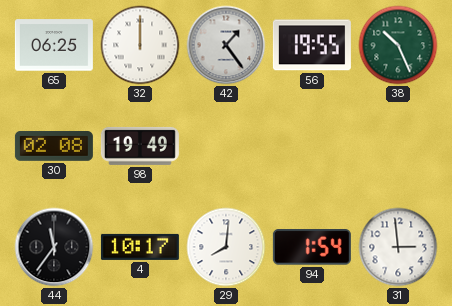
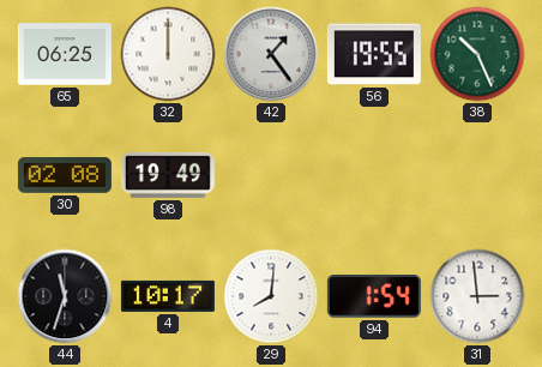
44: 11:36 -> 11:33 (65, 296)
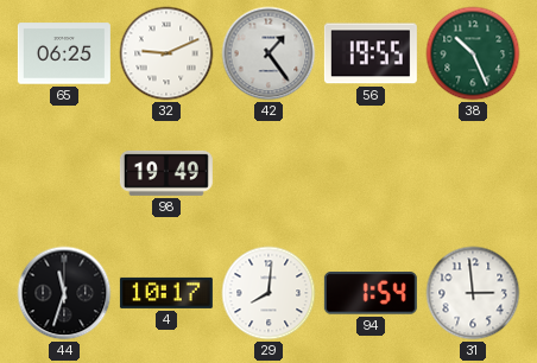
32: 12:00 -> 9:11 (166, 53)
30: 02:08 -> none (65, 176)
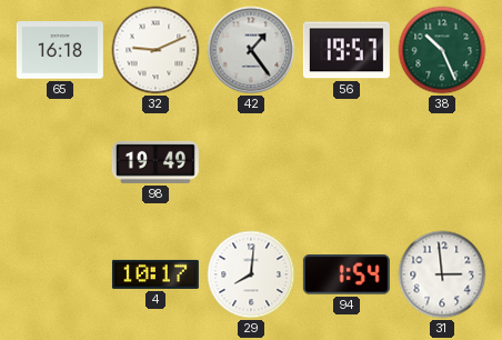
65: 06:25 -> 16:18 (60, 50)
56: 19:55 -> 19:57 (347, 50)
44: 11:33 -> none (64, 293)
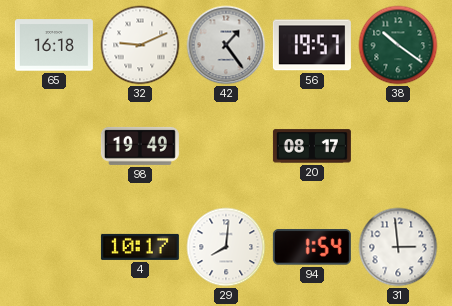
38: 10:26 -> 10:21 (398, 45)
20: none -> 08:17 (312, 146)
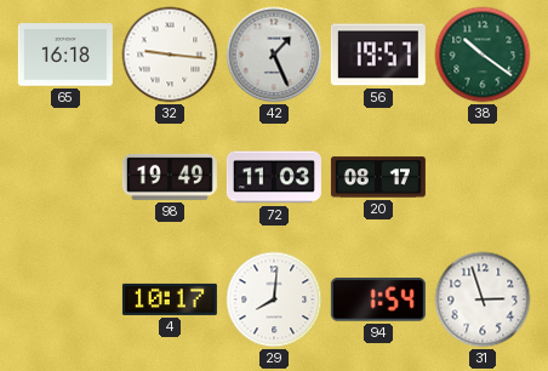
32: 9:11 -> 9:16 (170, 55)
42: 1:24 -> 1:26 (274, 55)
72: none -> 11:03 (274, 177)
31: 2:59 -> 2:57 (483, 299)
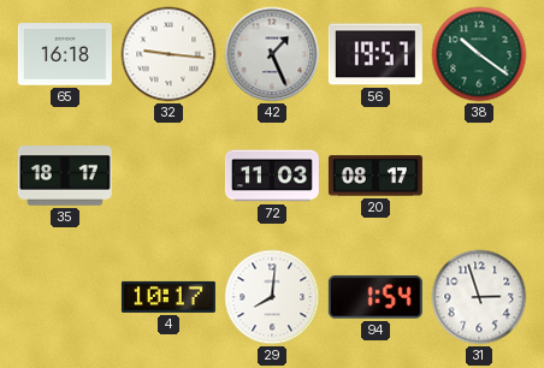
35: none -> 18:17 (65, 177)
98: 19:49 -> none (170, 177)
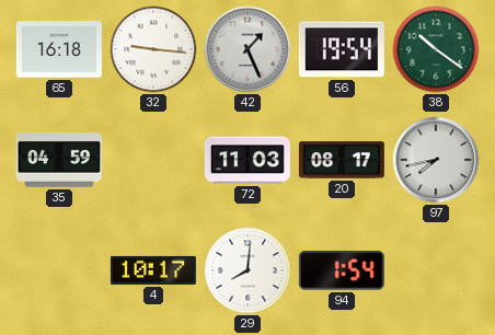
56: 19:57 -> 19:54 (342, 49)
35: 18:17 -> 04:59 (59, 161)
97: none -> 7:43 (436, 160)
31: 2:57 -> none (479, 297)
